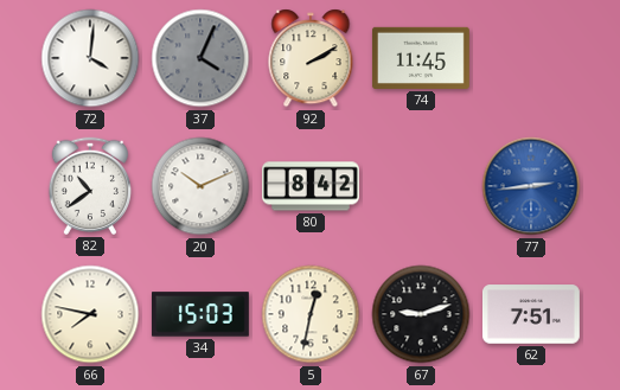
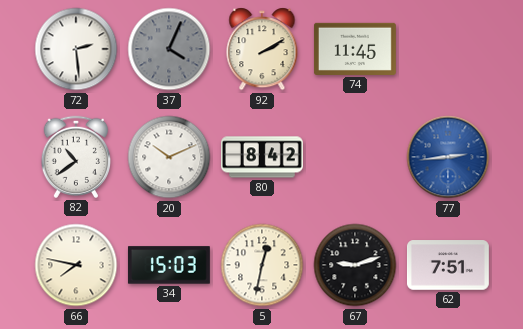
72: 4:01 -> 2:29 (76, 49)
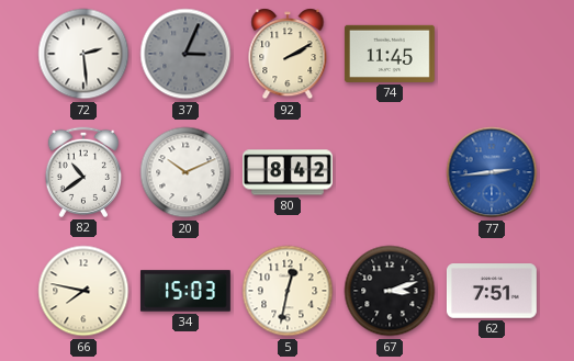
37: 4:04 -> 3:04 (185, 54)
67: 9:12 -> 3:12 (390, 291)
